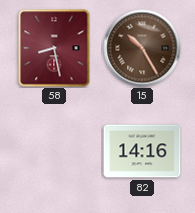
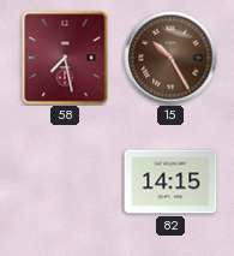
58: 8:28 -> 7:28 (65, 58)
82: 14:16 -> 14:15 (170, 181)
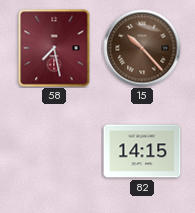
15: 10:25 -> 10:23 (142, 48)
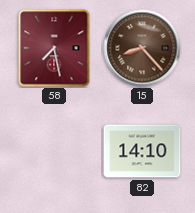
15: 10:23 -> 8:23 (142, 48)
82: 14:15 -> 14:10 (142, 151)
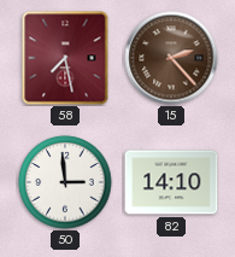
15: 8:23 -> 2:23 (171, 58)
50: none -> 2:59 (65, 182)
